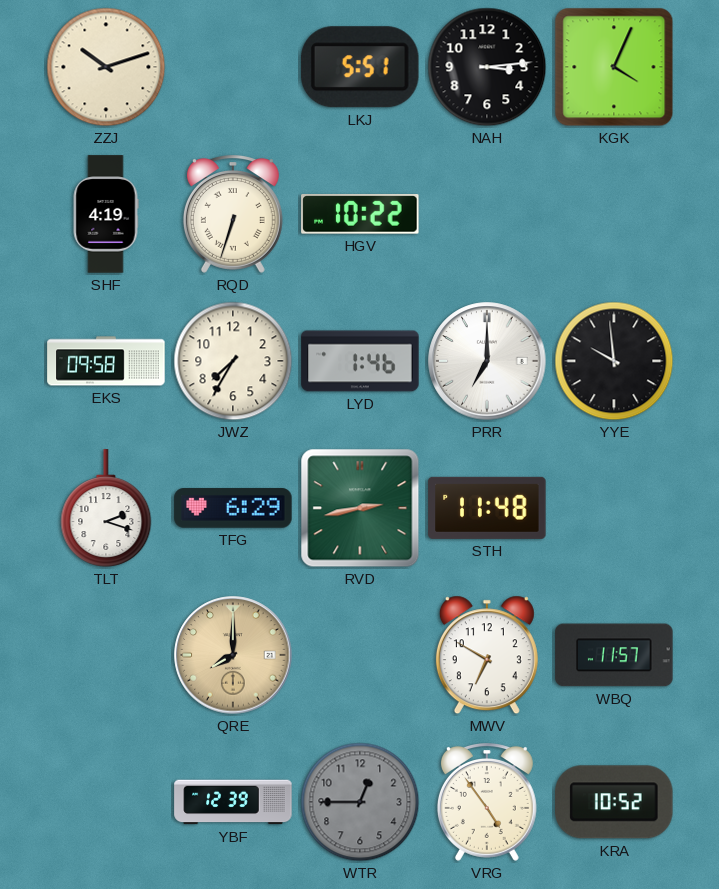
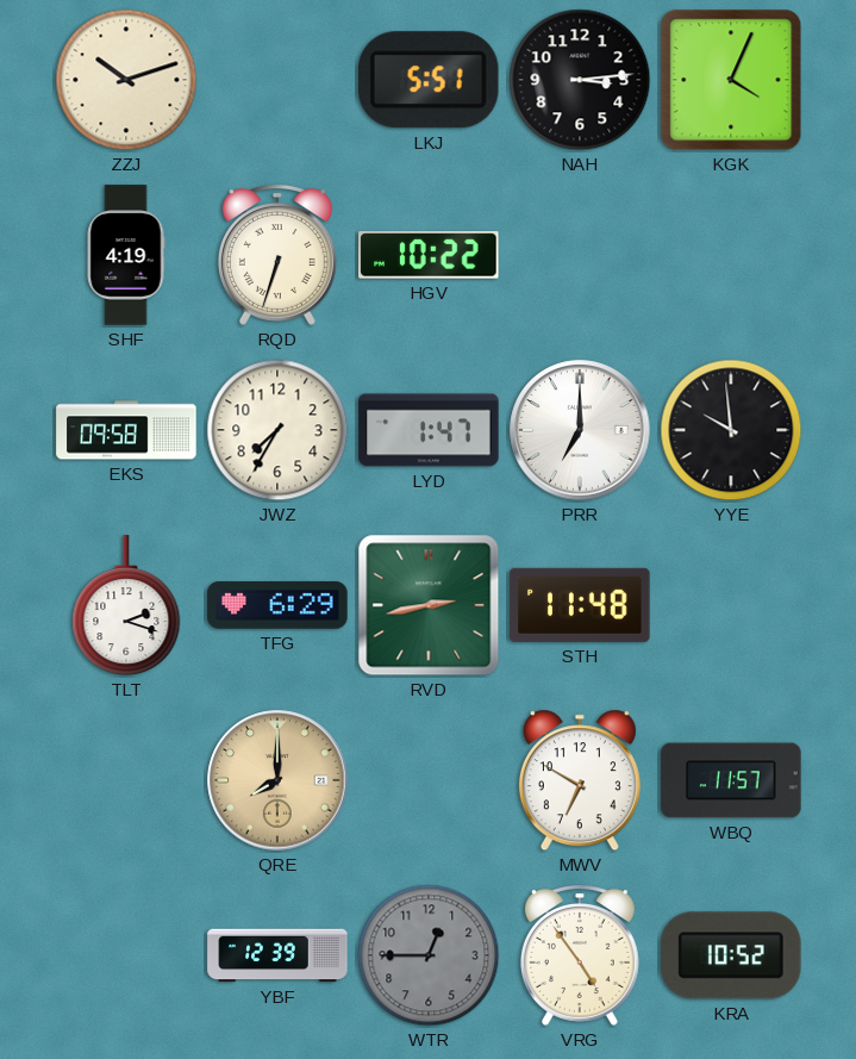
LYD: 1:46 -> 1:47 (429, 430)
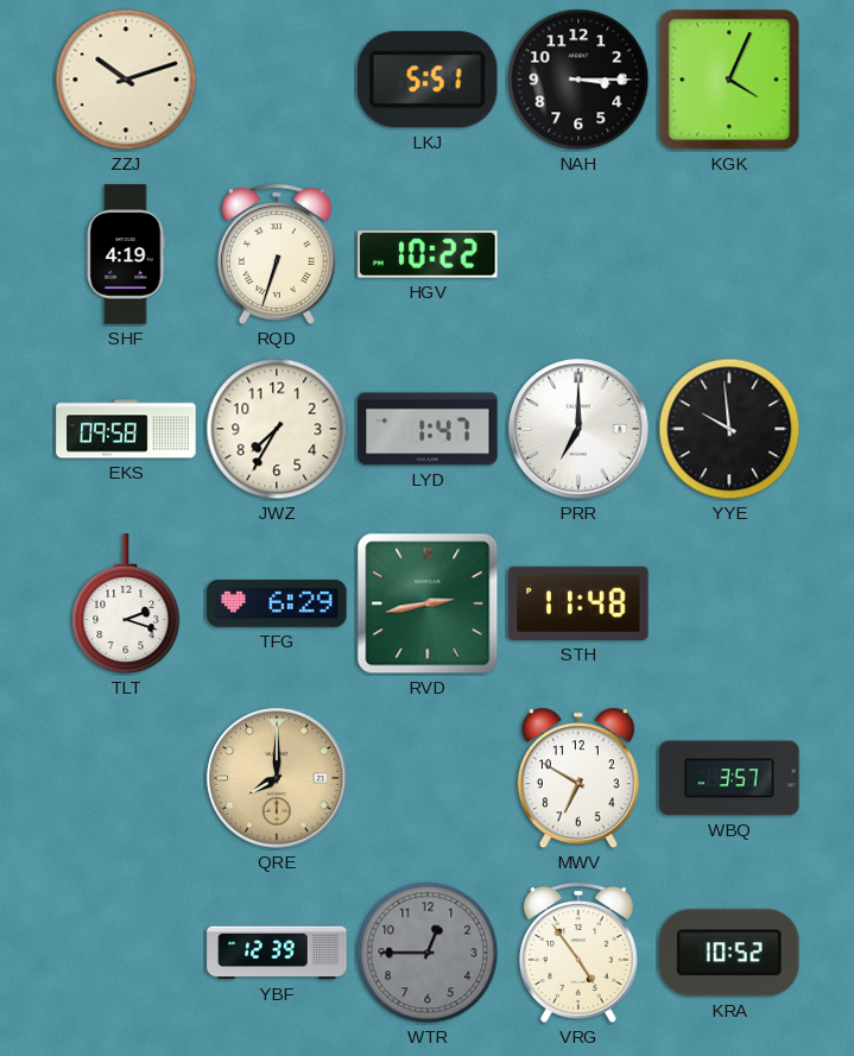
NAH: 3:14 -> 3:15 (578, 80)
WBQ: 11:57 -> 3:57 (729, 778)
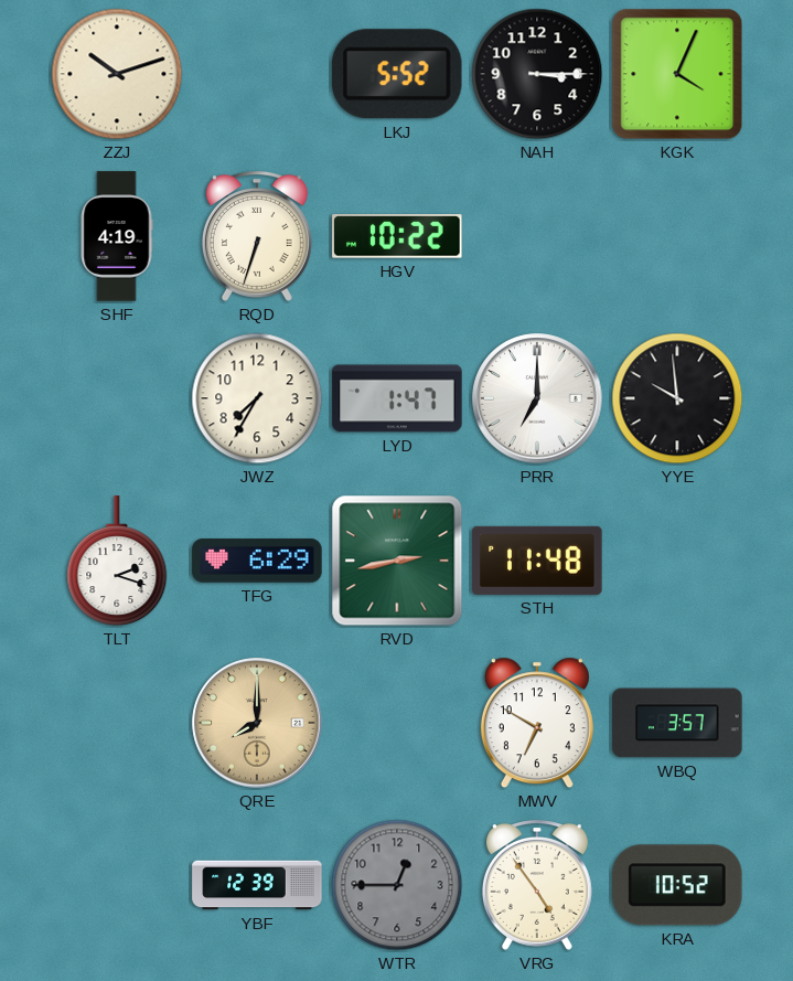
LKJ: 5:51 -> 5:52 (397, 74)
EKS: 09:58 -> none (126, 429)
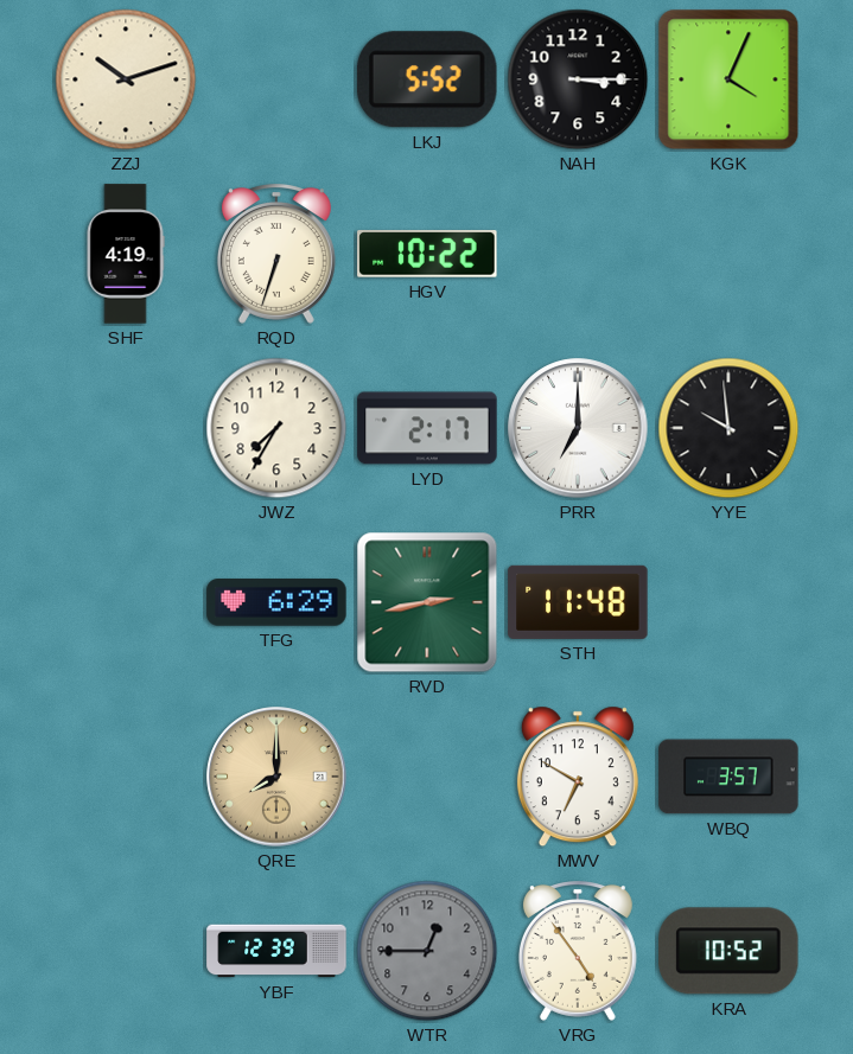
LYD: 1:47 -> 2:17 (427, 428)
TLT: 2:18 -> none (117, 561)
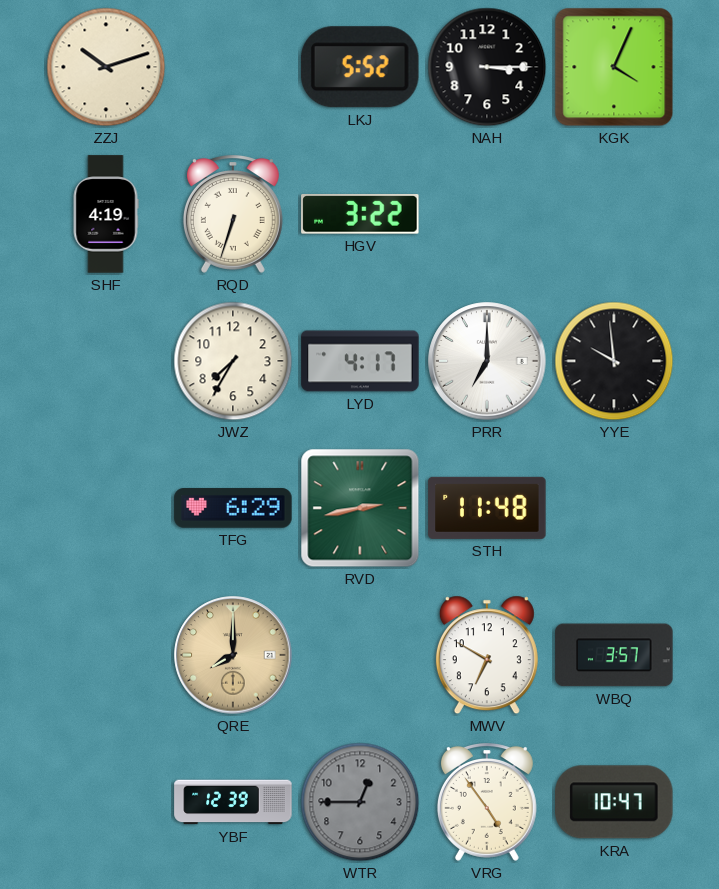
HGV: 10:22 -> 3:22 (360, 214)
LYD: 2:17 -> 4:17 (360, 361)
KRA: 10:52 -> 10:47 (614, 802)
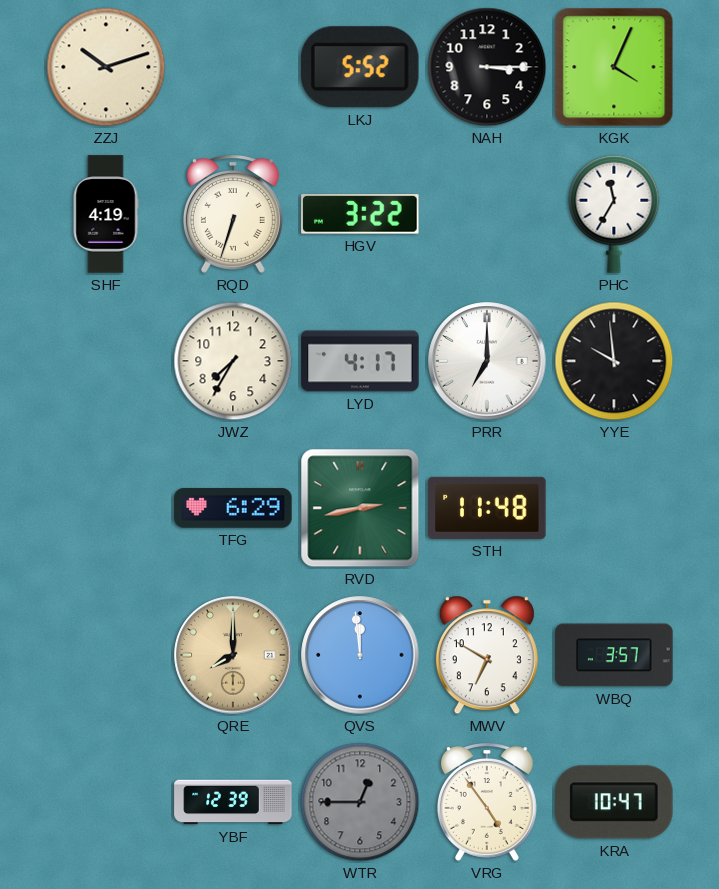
PHC: none -> 11:35 (614, 214)
QVS: none -> 11:59 (360, 655)
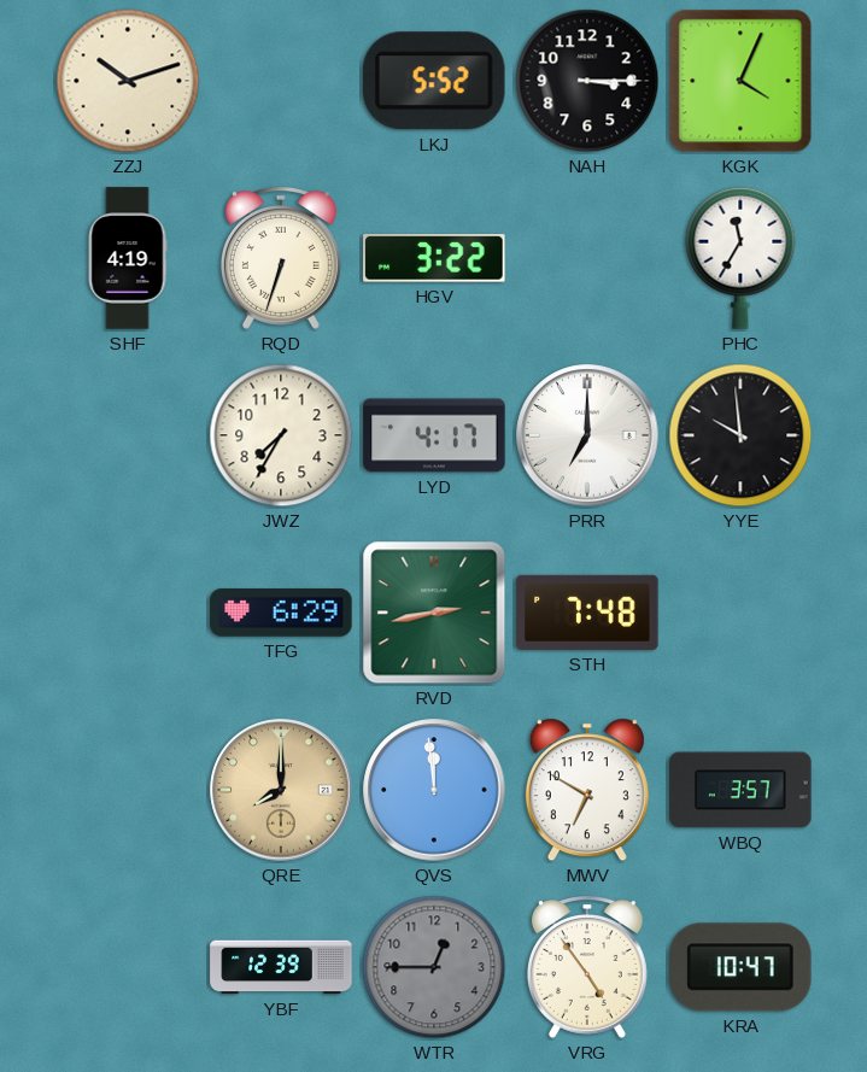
STH: 11:48 -> 7:48 (587, 613)
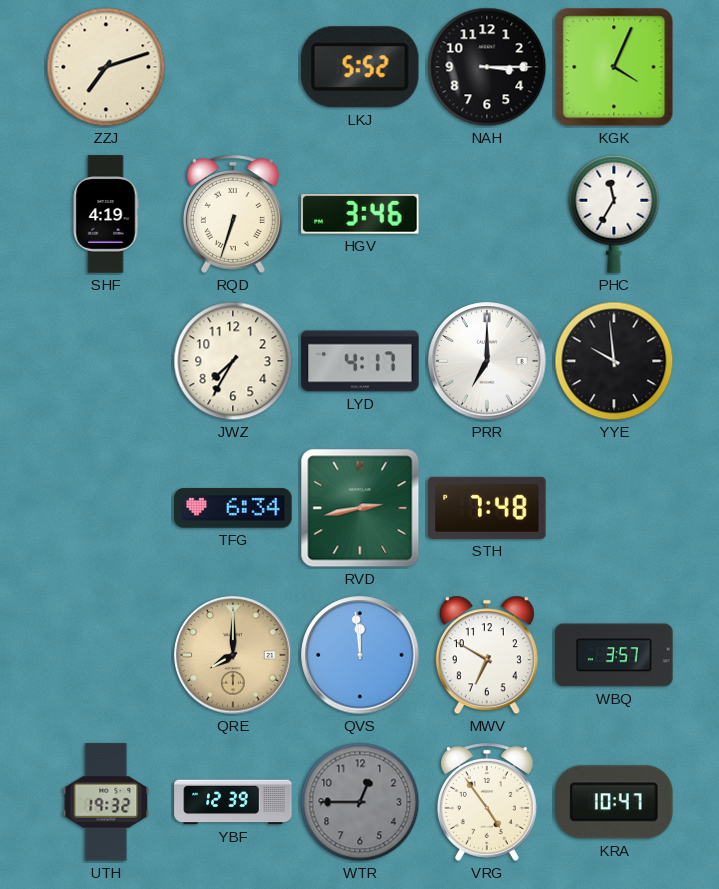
ZZJ: 10:12 -> 7:12 (106, 67)
HGV: 3:22 -> 3:46 (360, 214)
TFG: 6:29 -> 6:34 (233, 508)
UTH: none -> 19:32 (106, 802)
